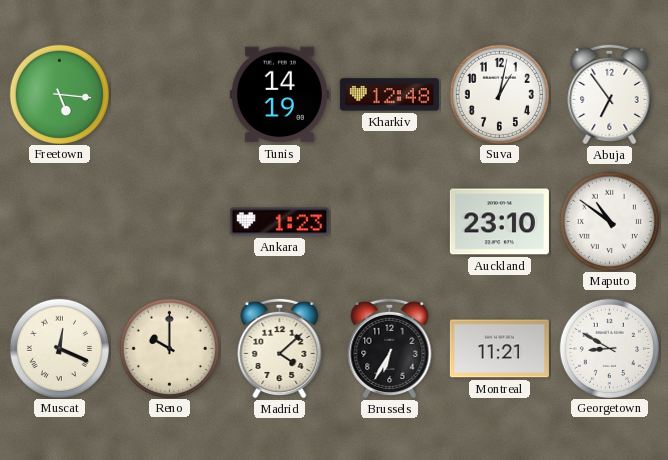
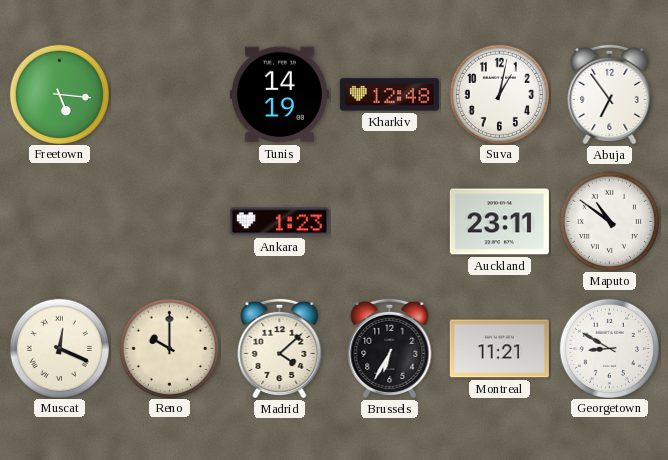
Auckland: 23:10 -> 23:11 (499, 222)
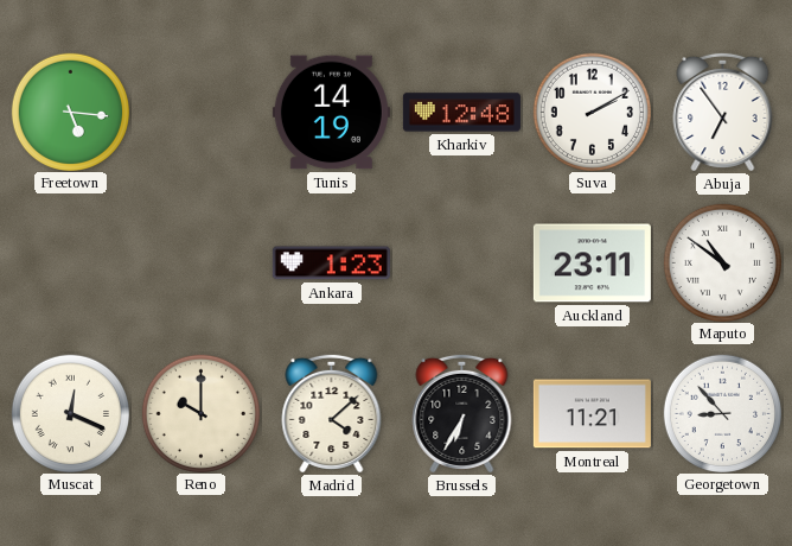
Suva: 1:02 -> 2:10 (592, 112)
Georgetown: 8:50 -> 8:53 (722, 413)
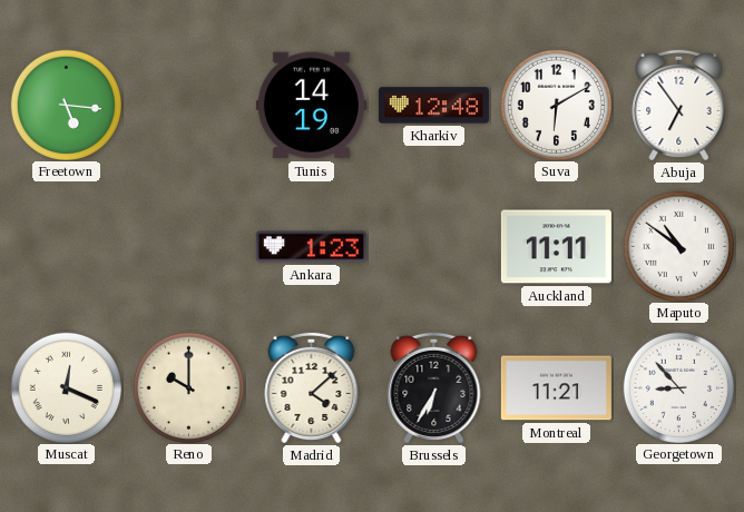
Suva: 2:10 -> 6:10 (556, 105)
Auckland: 23:11 -> 11:11 (556, 247)
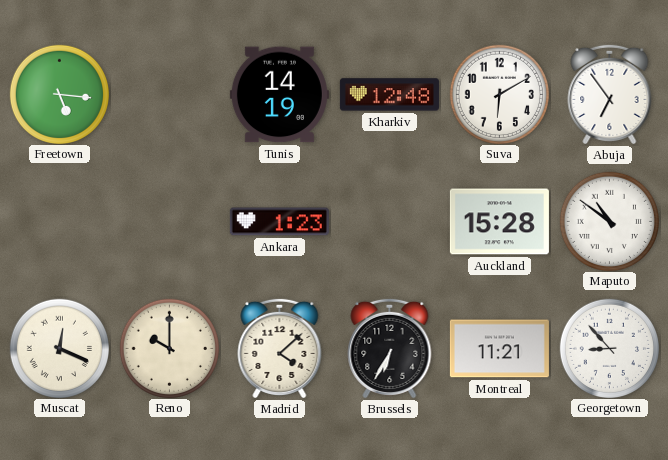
Auckland: 11:11 -> 15:28 (499, 222)
